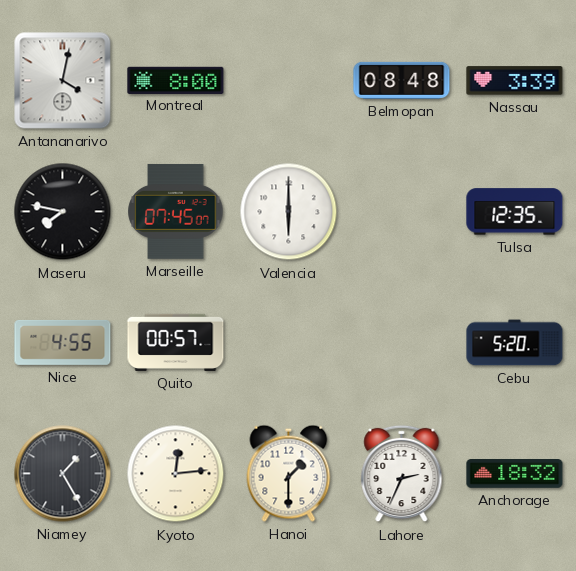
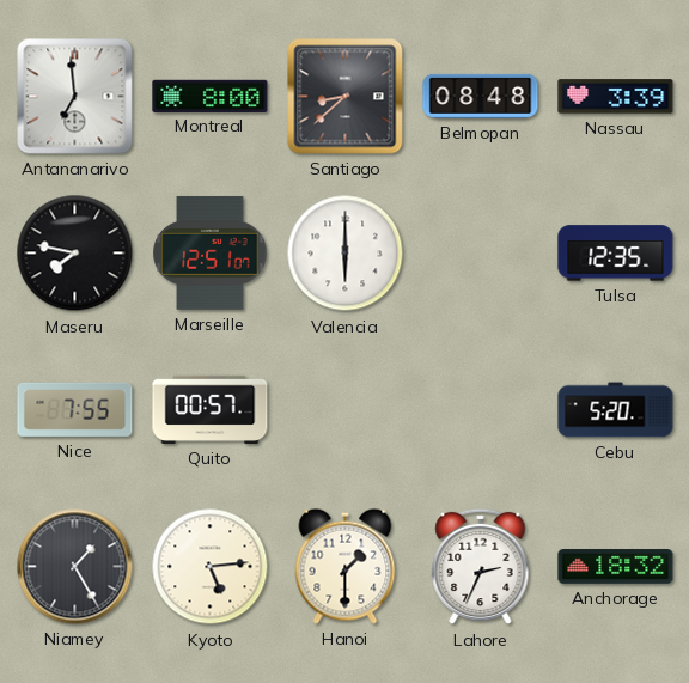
Antananarivo: 4:02 -> 6:59 (75, 97)
Santiago: none -> 8:38 (346, 97)
Marseille: 07:45 -> 12:51 (211, 252)
Nice: 4:55 -> 7:55 (75, 409)
Kyoto: 12:14 -> 5:14 (211, 567)
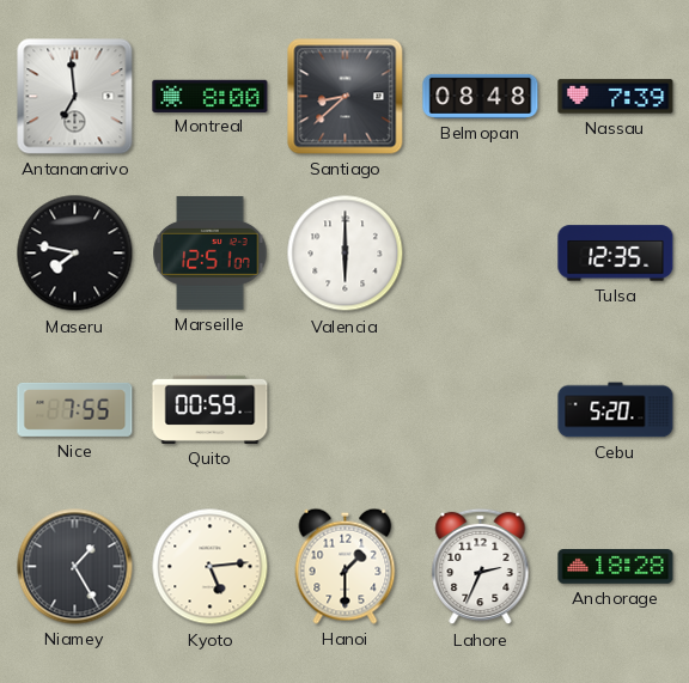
Nassau: 3:39 -> 7:39 (616, 97)
Quito: 00:57 -> 00:59 (211, 409)
Anchorage: 18:32 -> 18:28 (616, 567)
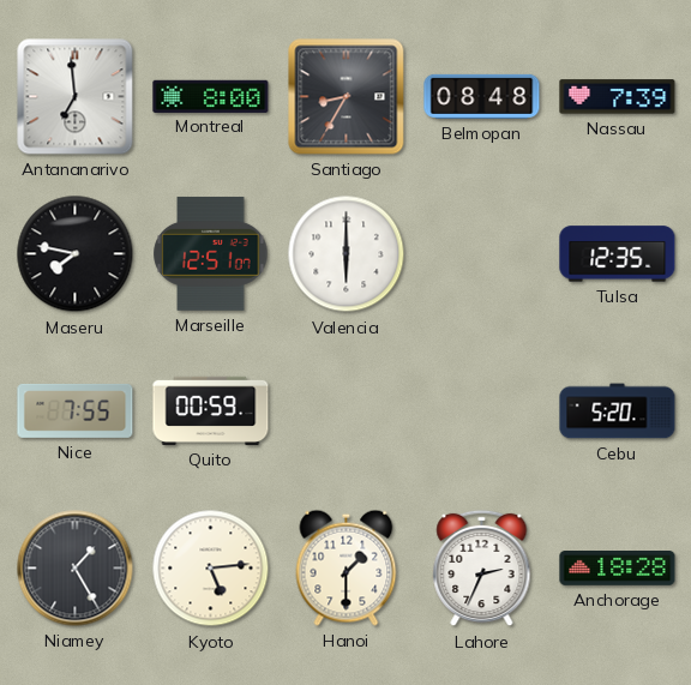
Santiago: 8:38 -> 8:35 (347, 97)
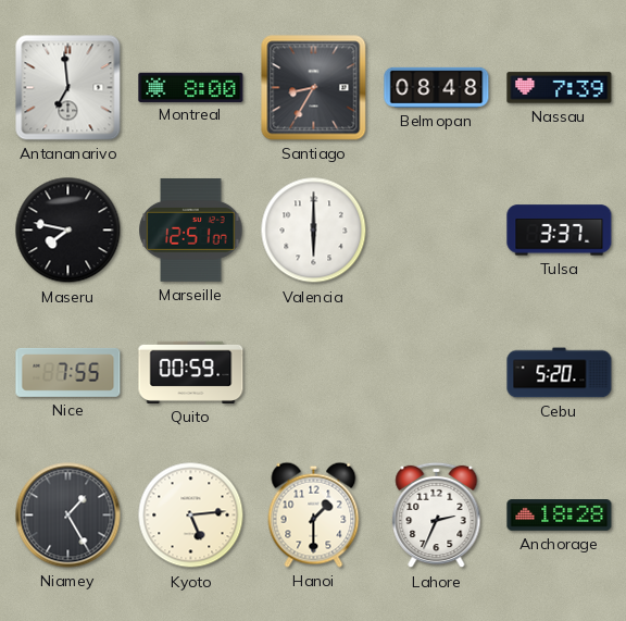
Tulsa: 12:35 -> 3:37 (560, 231)
